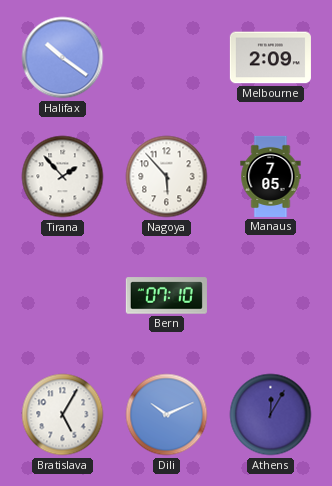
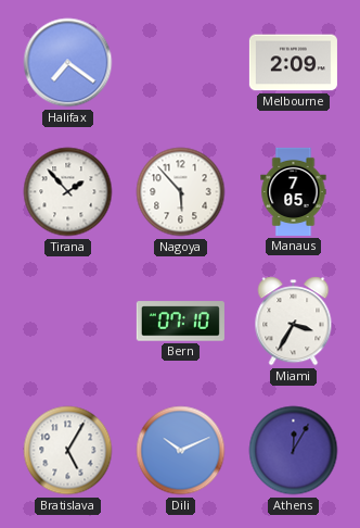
Halifax: 10:21 -> 7:21 (68, 63)
Miami: none -> 3:35 (294, 322)
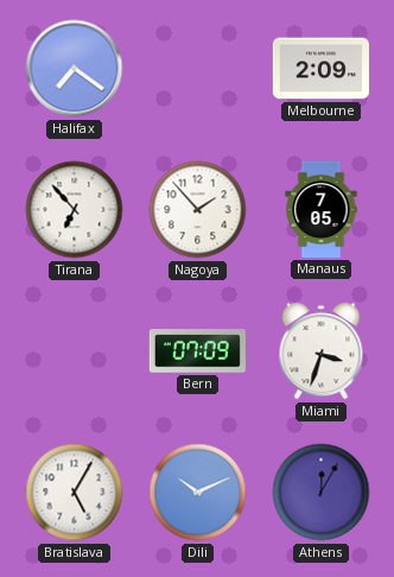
Tirana: 1:53 -> 6:53 (75, 210)
Nagoya: 5:53 -> 1:53 (198, 210)
Bern: 07:10 -> 07:09 (197, 351)
Miami: 3:35 -> 3:33 (322, 351)
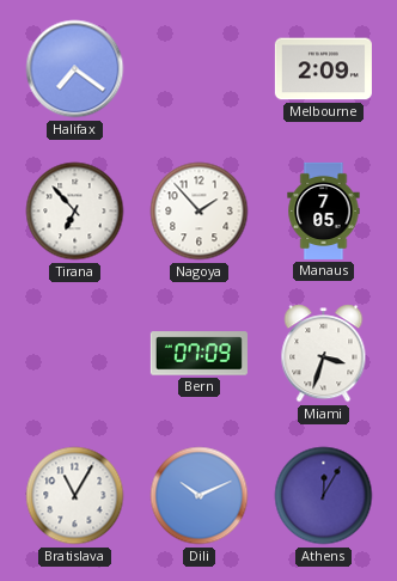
Bratislava: 5:05 -> 11:05 (75, 496)
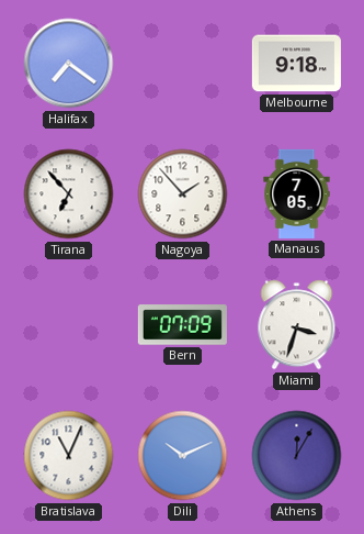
Melbourne: 2:09 -> 9:18 (296, 64)
Bratislava: 11:05 -> 11:04 (69, 456)
